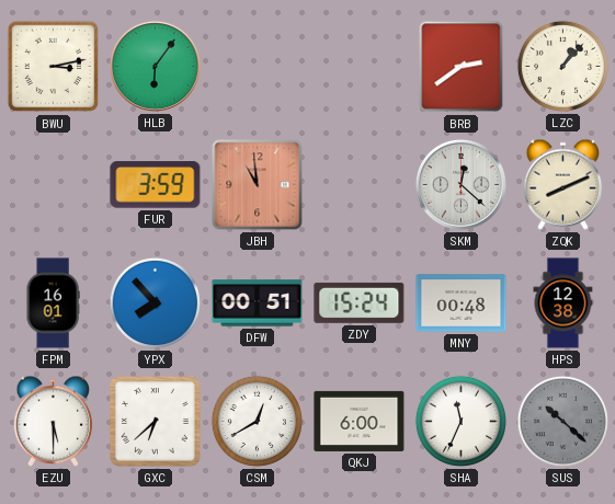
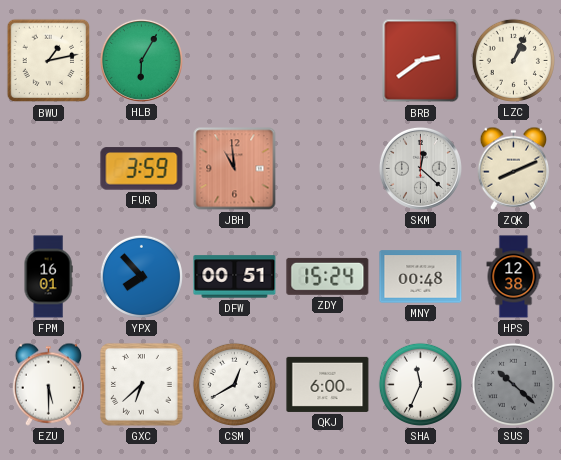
BWU: 3:13 -> 1:13 (49, 61)
HLB: 6:06 -> 6:05 (141, 60)
LZC: 1:07 -> 1:04 (513, 60)
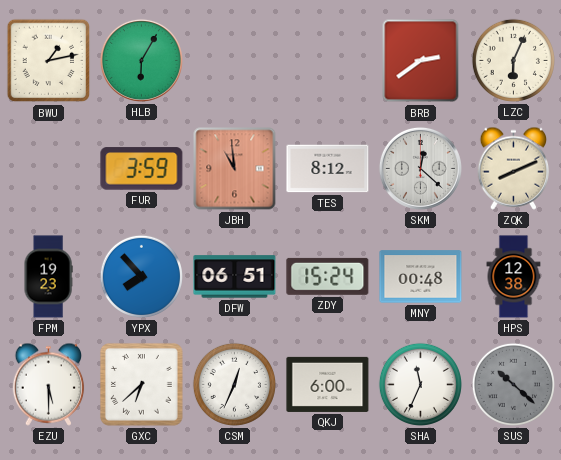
LZC: 1:04 -> 6:04 (513, 60)
TES: none -> 8:12 (328, 169)
FPM: 16:01 -> 19:23 (48, 277)
DFW: 00:51 -> 06:51 (235, 277)
CSM: 12:40 -> 12:34 (234, 384)
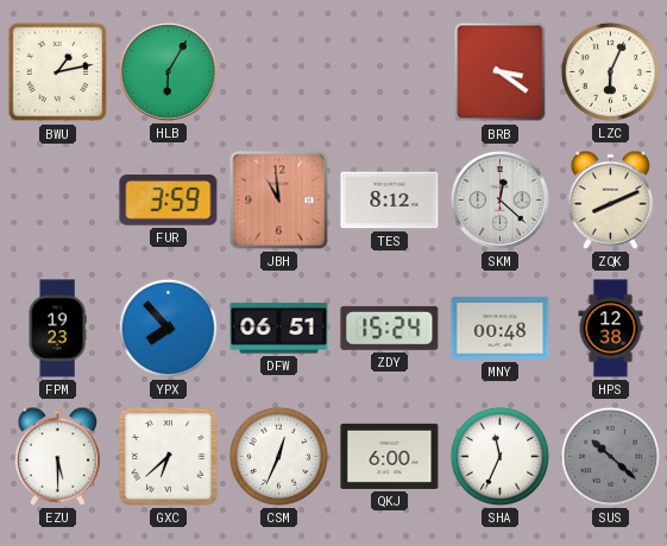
BRB: 2:39 -> 3:21 (501, 72)
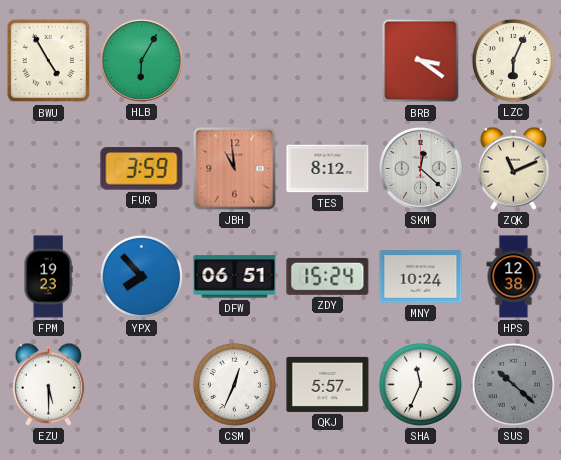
BWU: 1:13 -> 4:55 (49, 61)
ZQK: 8:11 -> 11:11 (514, 168)
MNY: 00:48 -> 10:24 (421, 277)
GXC: 6:38 -> none (168, 456)
QKJ: 6:00 -> 5:57 (328, 384)
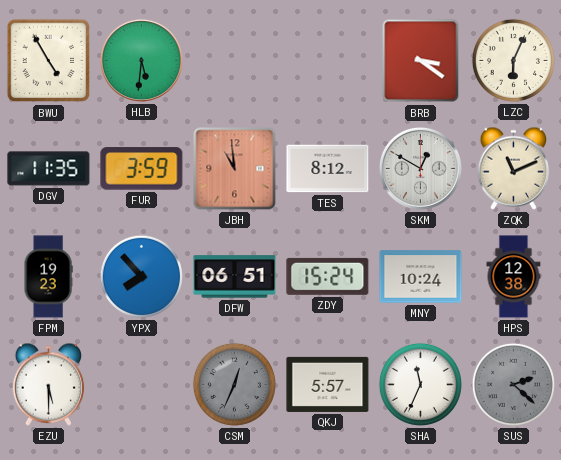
HLB: 6:05 -> 5:31 (141, 60)
DGV: none -> 11:35 (49, 169)
SKM: 12:22 -> 12:50 (420, 168)
CSM dial: white -> grey (234, 384)
SUS: 10:22 -> 2:22 (513, 384)
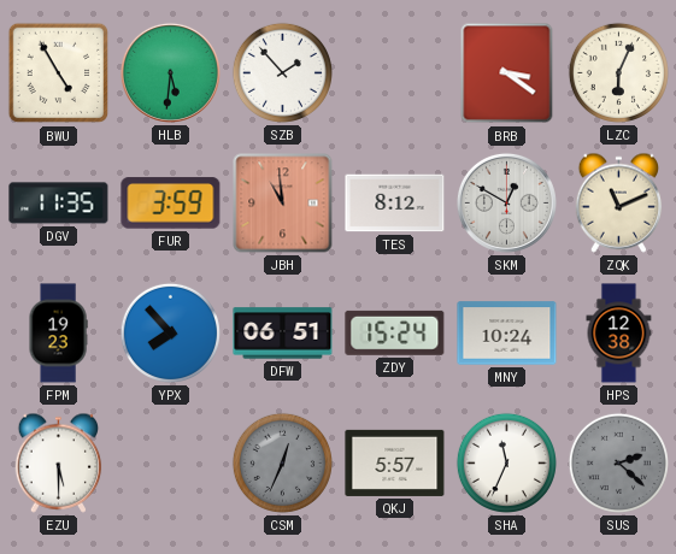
SZB: none -> 1:53 (282, 72)
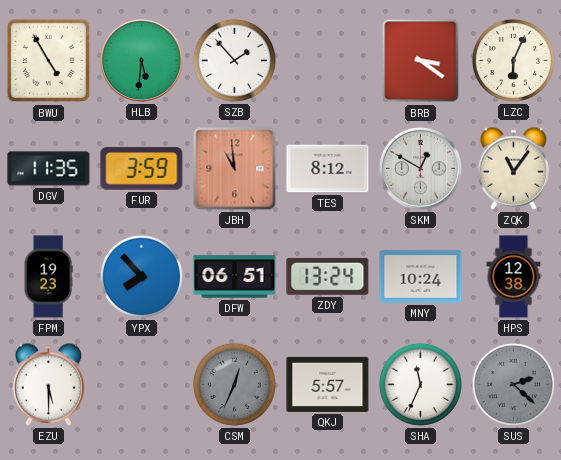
ZQK: 11:11 -> 11:06 (514, 168)
ZDY: 15:24 -> 13:24 (328, 276)
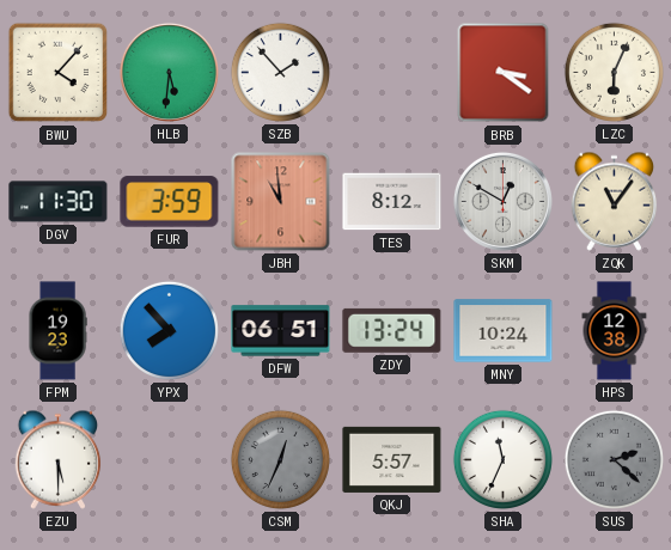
BWU: 4:55 -> 4:07 (59, 73)
DGV: 11:35 -> 11:30 (59, 202)
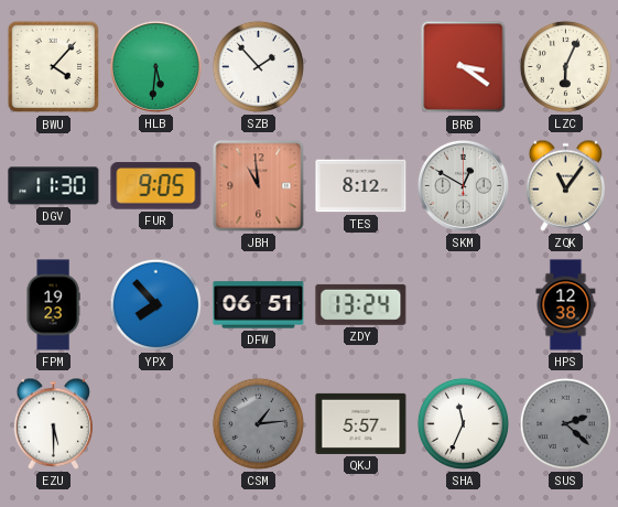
FUR: 3:59 -> 9:05 (156, 186)
MNY: 10:24 -> none (504, 331)
CSM: 12:34 -> 1:14 (258, 423)
